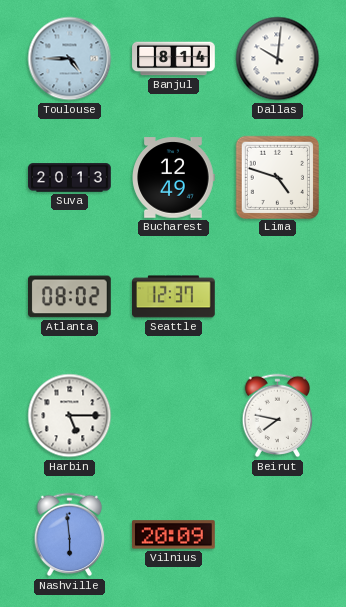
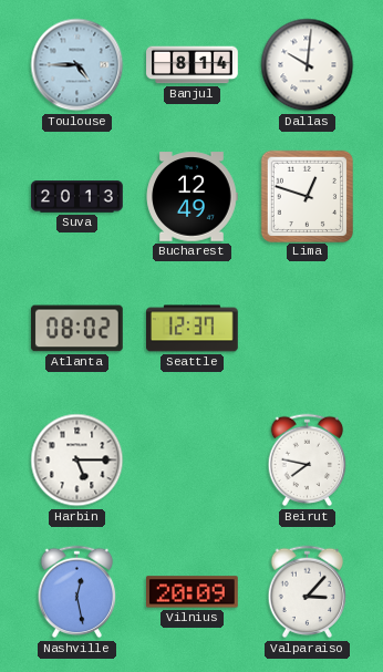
Lima: 4:48 -> 12:48 (307, 196)
Nashville: 5:59 -> 12:28 (77, 592)
Valparaiso: none -> 3:07 (308, 592)
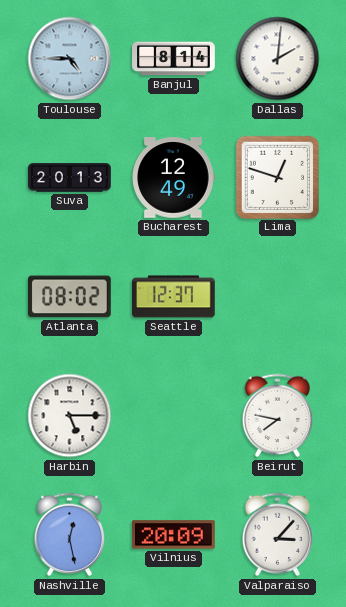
Dallas: 10:01 -> 2:01 (278, 59)
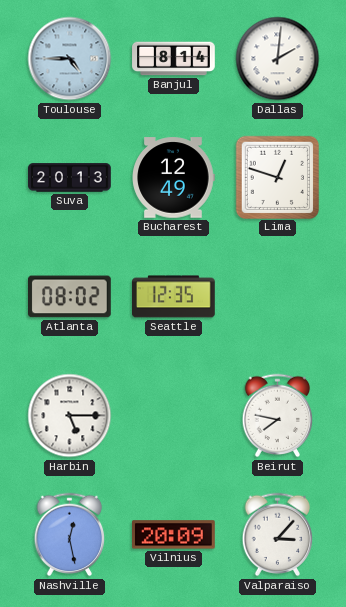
Seattle: 12:37 -> 12:35 (174, 297)
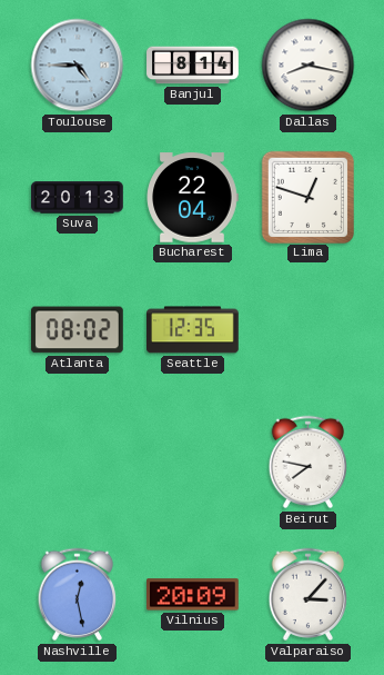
Dallas: 2:01 -> 8:17 (309, 66)
Bucharest: 12:49 -> 22:04 (192, 198)
Harbin: 5:15 -> none (70, 416)
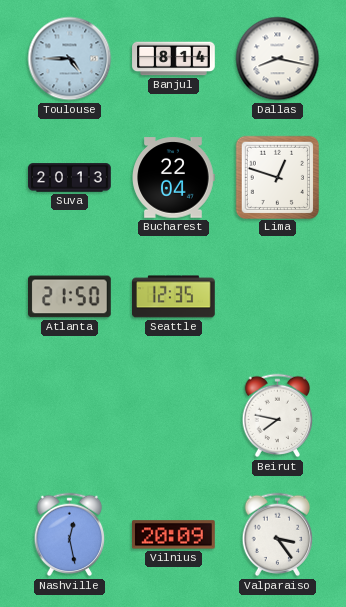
Atlanta: 08:02 -> 21:50 (70, 297)
Valparaiso: 3:07 -> 3:24 (278, 535)
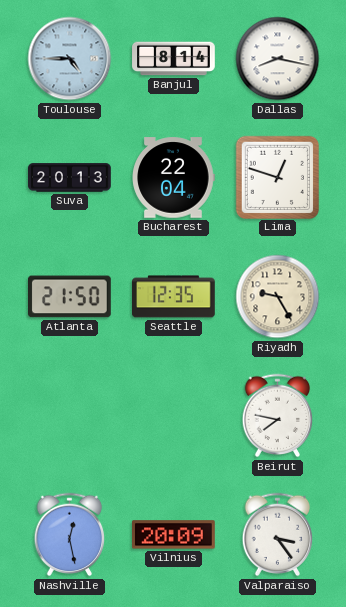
Riyadh: none -> 9:25 (278, 297)
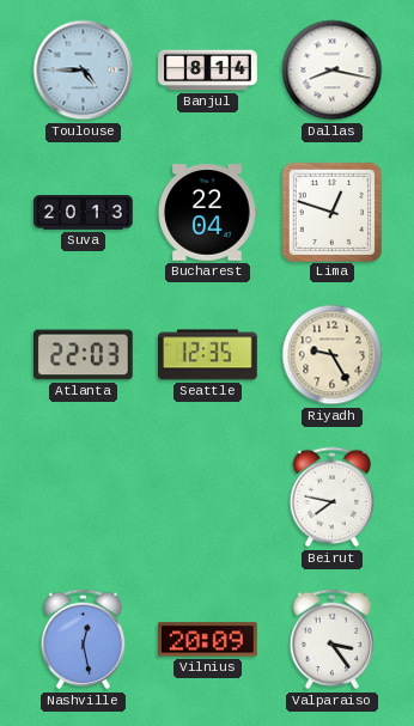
Atlanta: 21:50 -> 22:03 (84, 355)
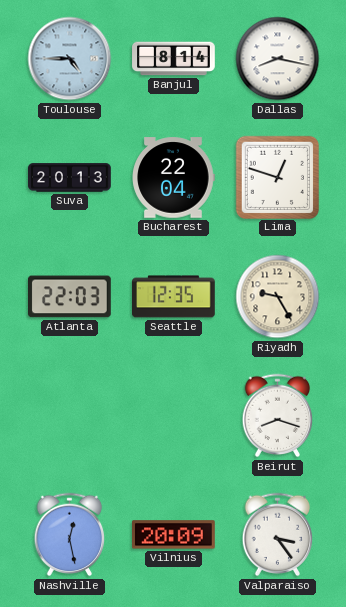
Beirut: 7:47 -> 8:18 (278, 416)
